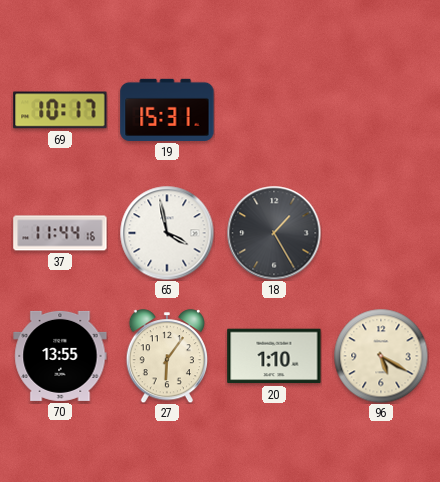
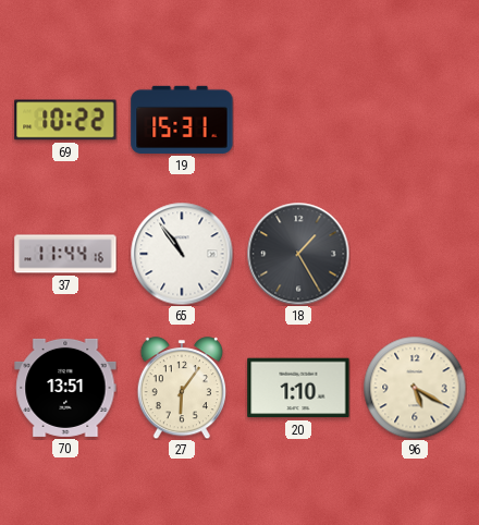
69: 10:17 -> 10:22 (65, 120)
65: 3:58 -> 10:54 (182, 254)
70: 13:55 -> 13:51 (65, 388)
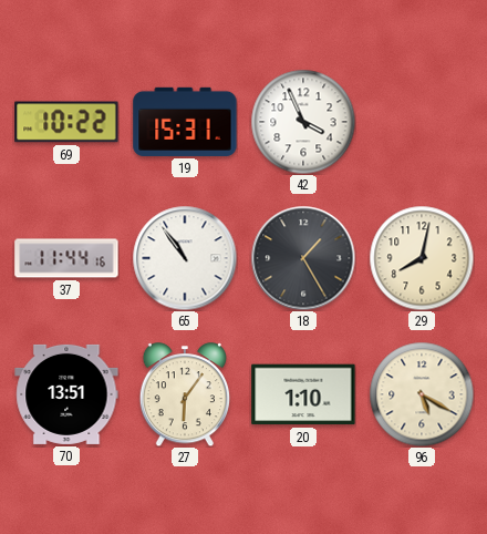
42: none -> 3:56 (303, 122)
29: none -> 8:02 (422, 258)
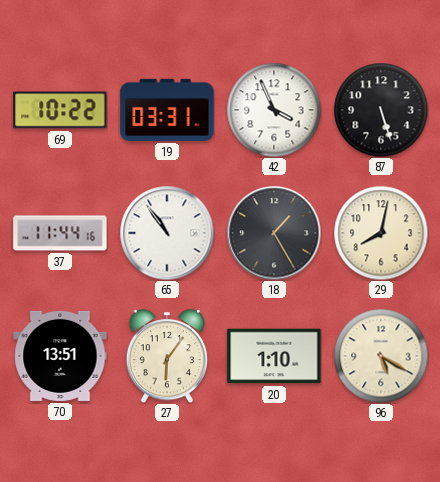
19: 15:31 -> 03:31 (167, 110)
87: none -> 5:27 (381, 110)
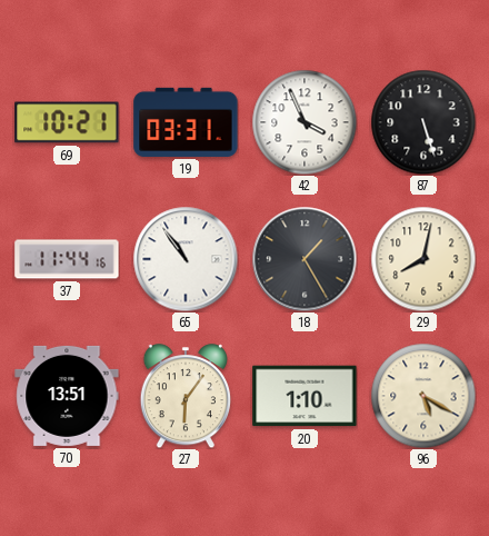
69: 10:22 -> 10:21 (67, 122)
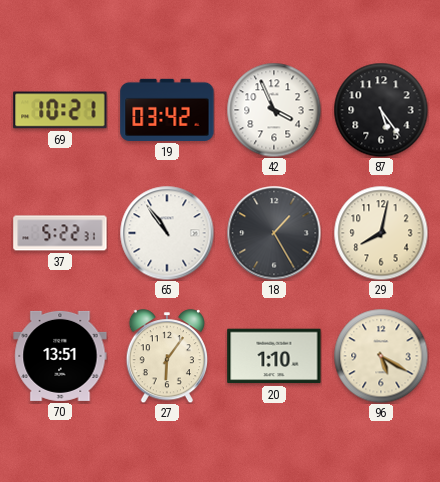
19: 03:31 -> 03:42 (167, 110)
87: 5:27 -> 5:24 (381, 110)
37: 11:44 -> 5:22 (60, 233)
